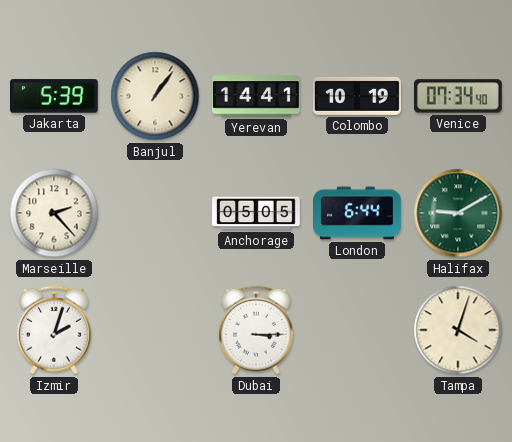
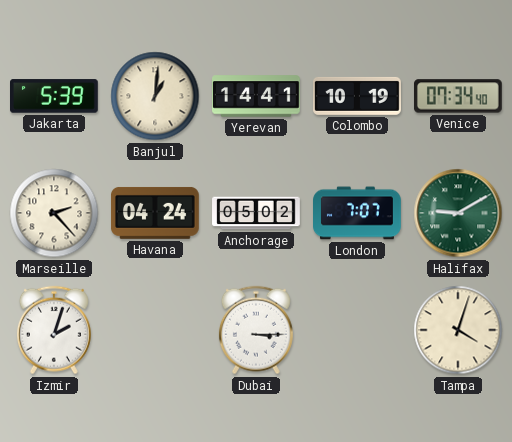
Banjul: 1:06 -> 1:01 (155, 96)
Havana: none -> 04:24 (156, 213)
Anchorage: 05:05 -> 05:02 (256, 213)
London: 6:44 -> 7:07 (358, 213)
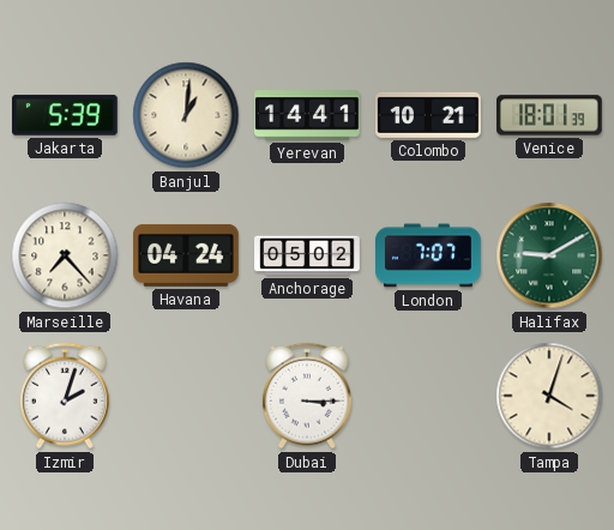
Colombo: 10:19 -> 10:21 (429, 115)
Venice: 07:34 -> 18:01 (550, 115)
Marseille: 2:23 -> 7:23 (65, 255)
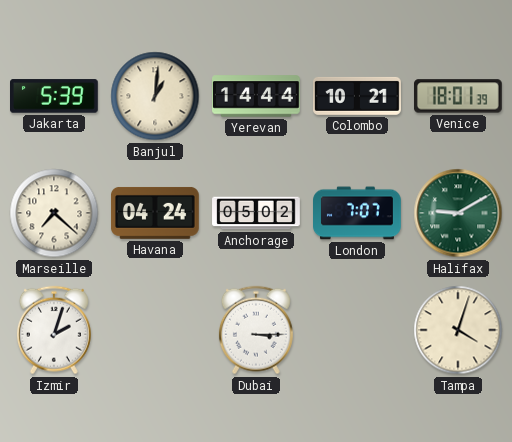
Yerevan: 14:41 -> 14:44 (257, 96)
Marseille: 7:23 -> 7:22 (54, 213)
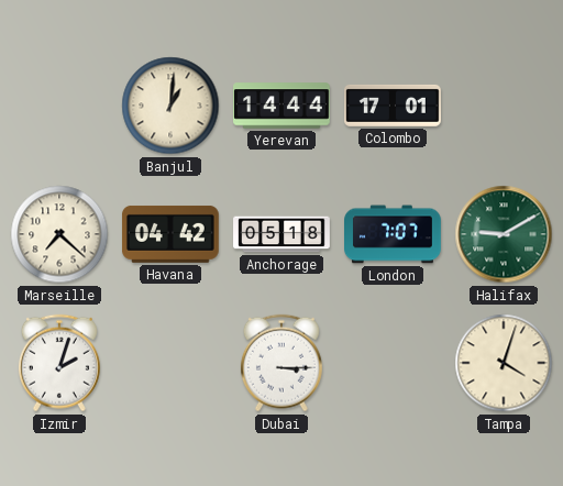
Jakarta: 5:39 -> none (55, 96)
Colombo: 10:21 -> 17:01 (394, 106)
Venice: 18:01 -> none (459, 96)
Havana: 04:24 -> 04:42 (172, 234)
Anchorage: 05:02 -> 05:18 (281, 234)
